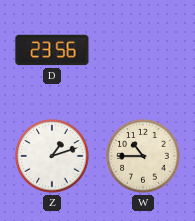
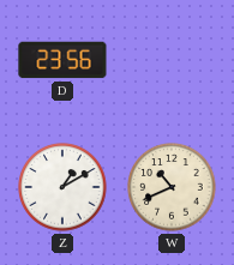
Z: 1:12 -> 1:10 (62, 187)
W: 10:45 -> 10:41 (172, 187)
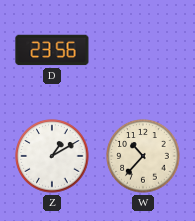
W: 10:41 -> 10:37 (143, 156)
